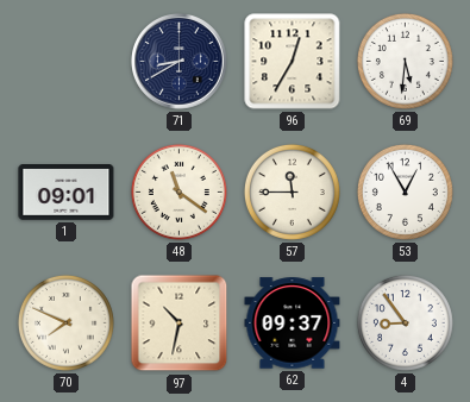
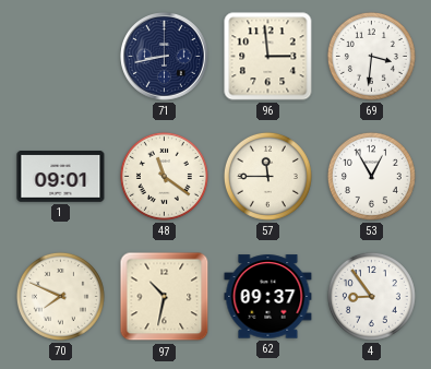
71: 8:40 -> 8:43 (165, 57)
96: 12:35 -> 2:59 (268, 57)
69: 5:31 -> 3:31 (371, 56)
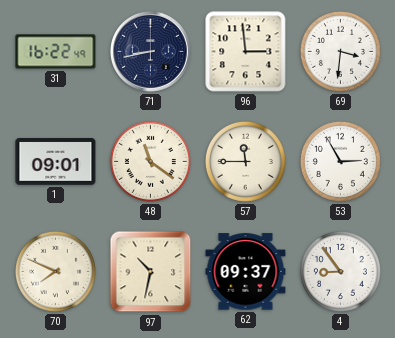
31: none -> 16:22 (56, 52)
53: 12:55 -> 2:55 (340, 161)
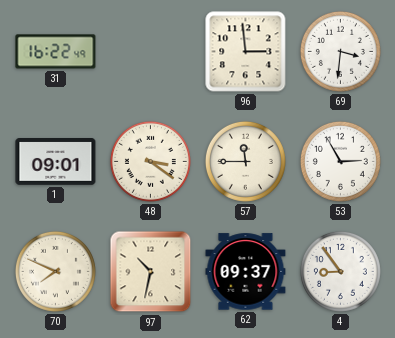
71: 8:43 -> none (151, 52)
48: 11:21 -> 3:21 (150, 161)
